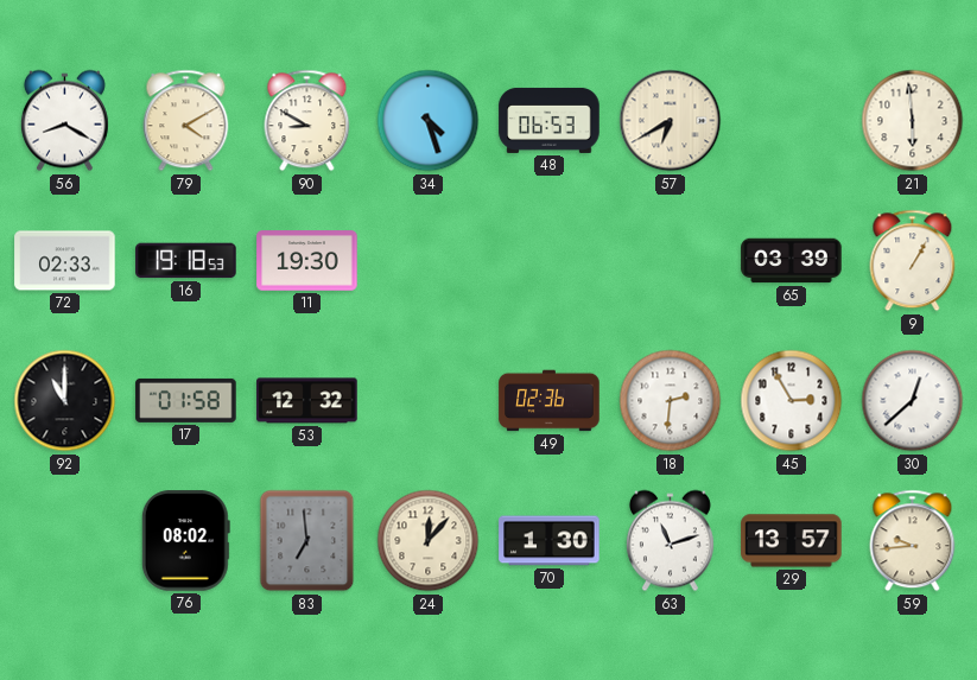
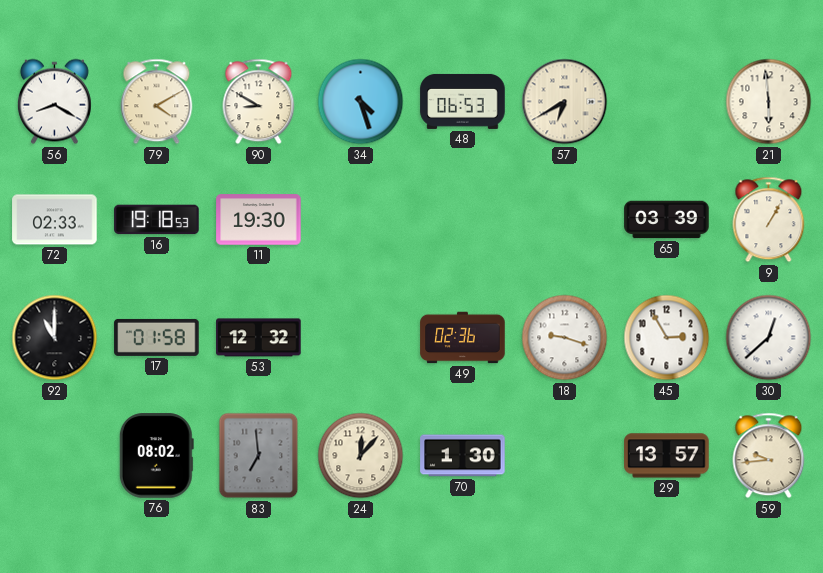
18: 2:31 -> 9:18 (565, 338)
63: 11:12 -> none (670, 541)
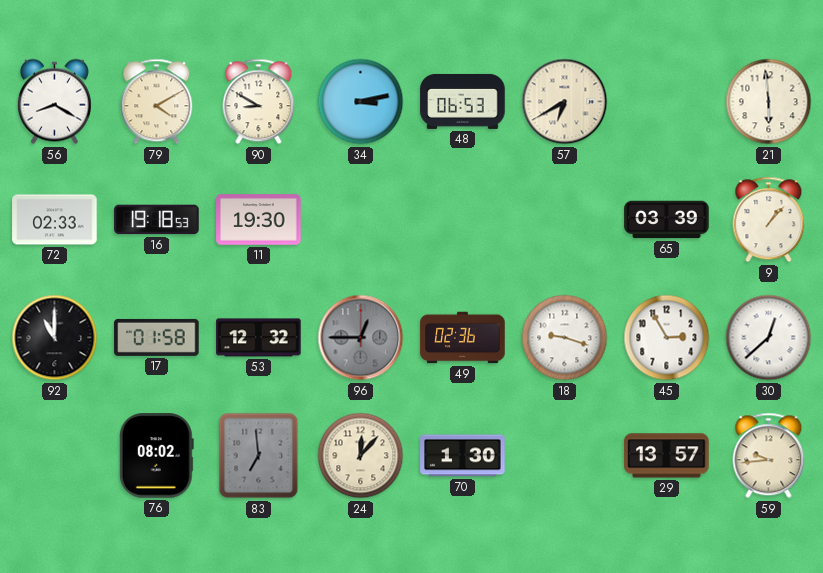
34: 4:27 -> 3:13 (361, 102)
9: 1:05 -> 1:07 (769, 220)
96: none -> 12:45 (361, 338)
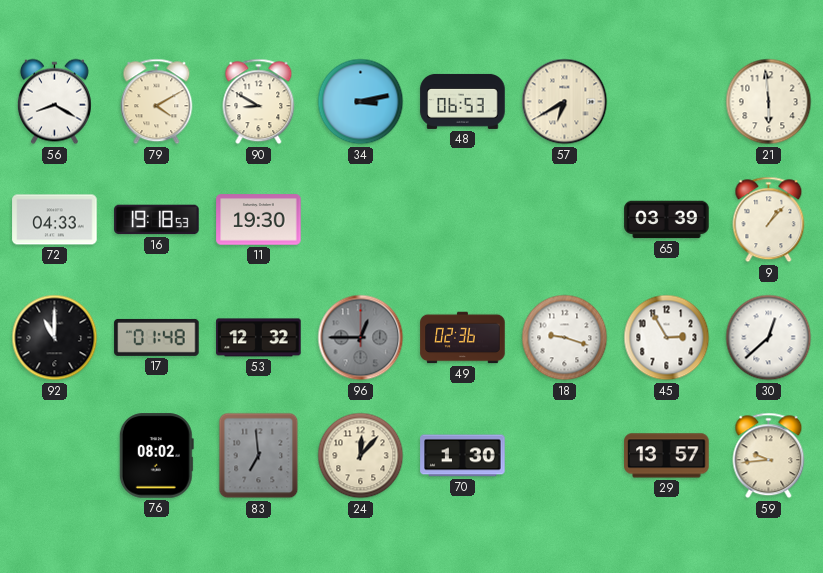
72: 02:33 -> 04:33 (55, 220)
17: 01:58 -> 01:48 (157, 337)
